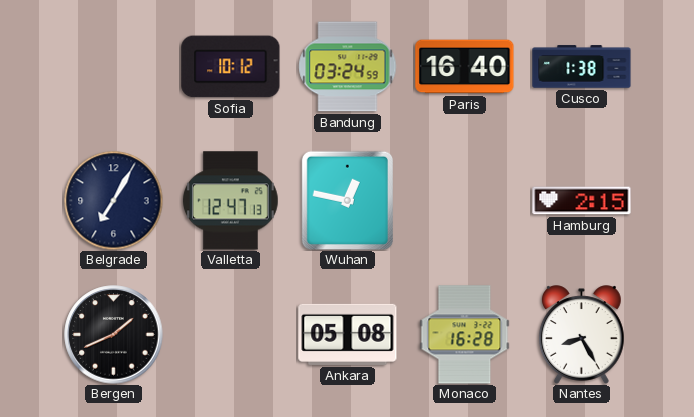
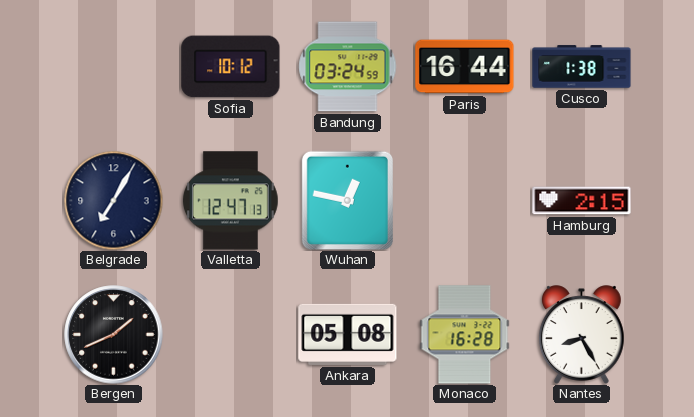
Paris: 16:40 -> 16:44 (465, 67)
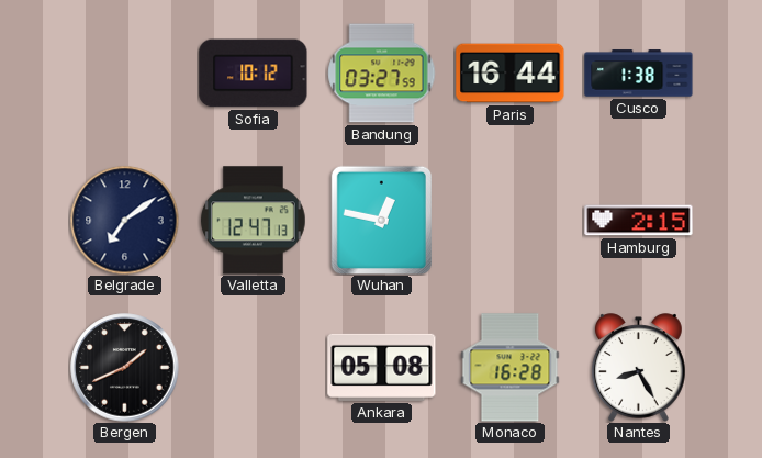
Bandung: 03:24 -> 03:27 (382, 74)
Belgrade: 7:05 -> 7:09 (125, 221)
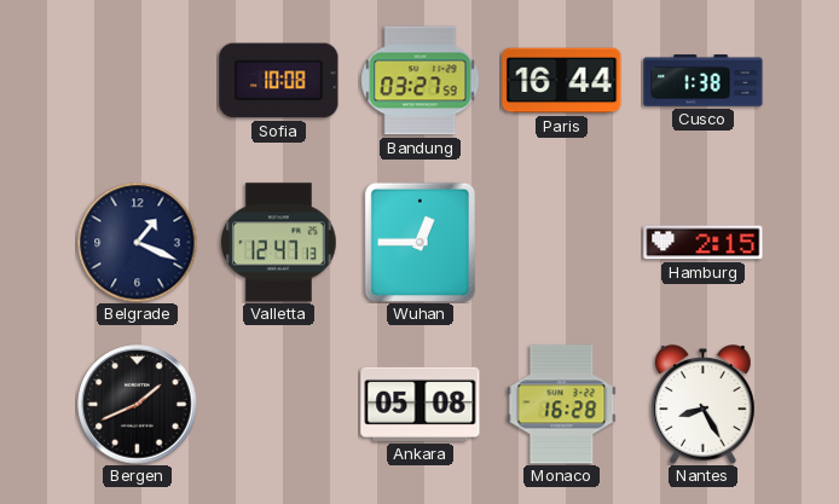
Sofia: 10:12 -> 10:08 (279, 81)
Belgrade: 7:09 -> 1:19 (138, 243)
Wuhan: 12:47 -> 12:45 (419, 242)
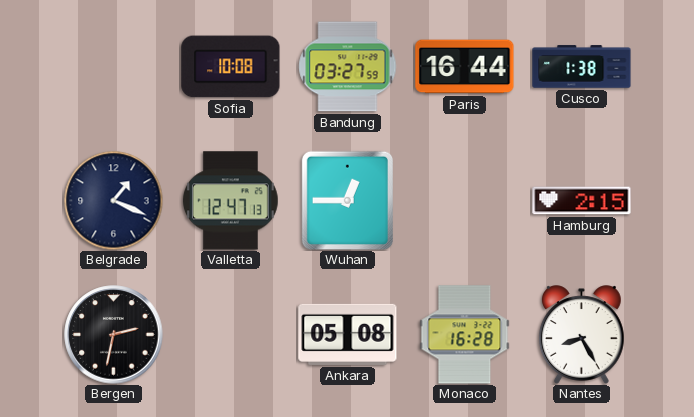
Bergen: 1:41 -> 2:32 (114, 335)
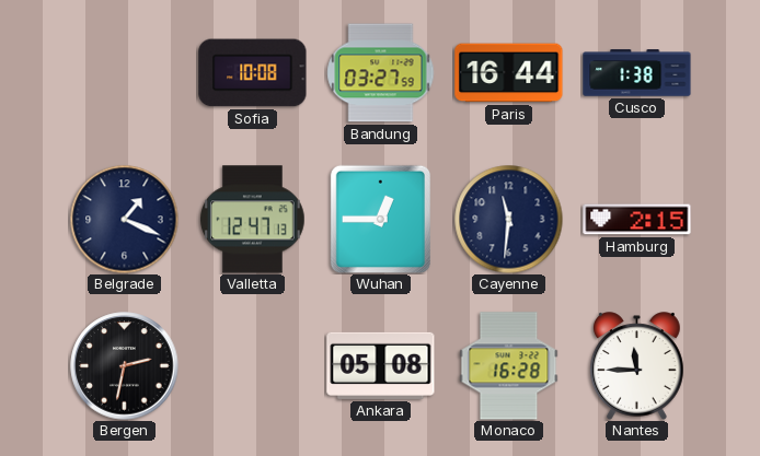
Cayenne: none -> 11:31 (509, 220)
Nantes: 8:25 -> 11:45 (637, 366)
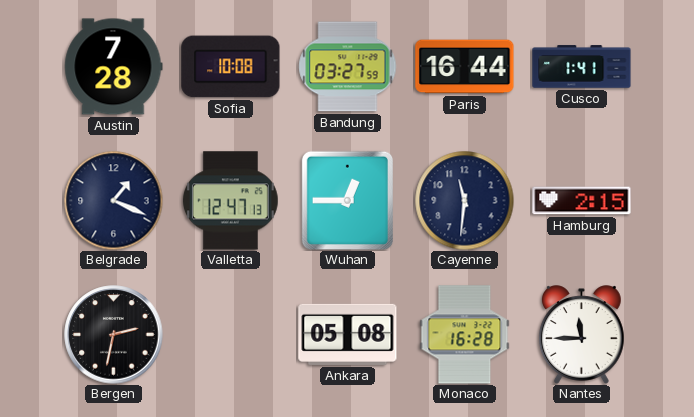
Austin: none -> 7:28 (114, 67)
Cusco: 1:38 -> 1:41 (582, 67)
